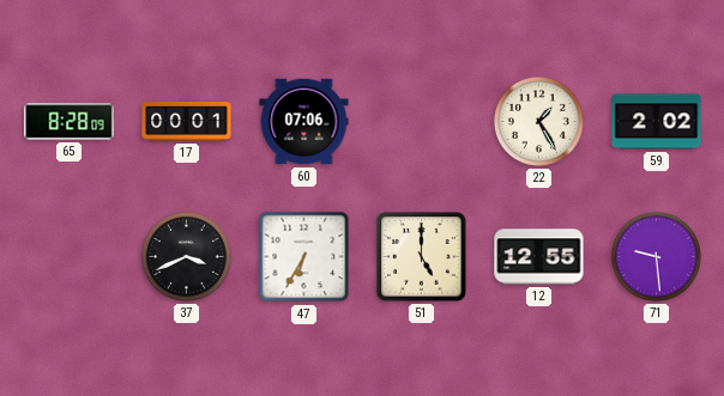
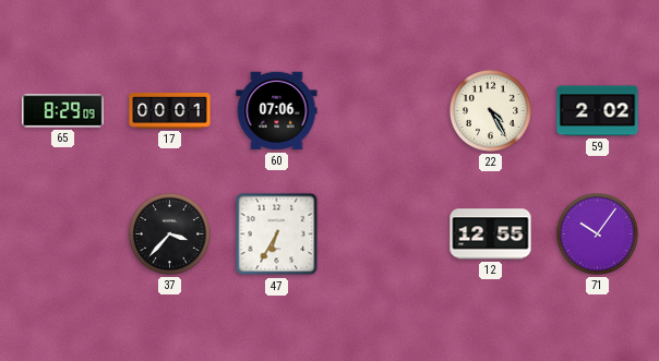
65: 8:28 -> 8:29 (63, 111)
22: 1:25 -> 4:25 (490, 110)
37: 3:41 -> 3:37 (169, 233)
51: 5:00 -> none (422, 257)
71: 9:29 -> 10:06 (597, 233)
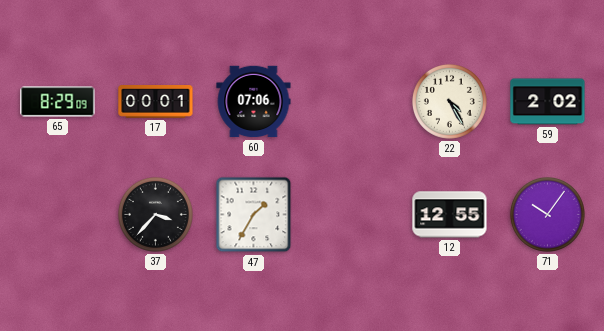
47: 6:35 -> 1:35 (254, 215)
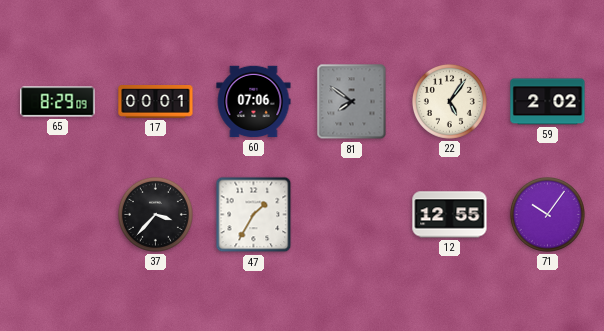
81: none -> 7:51 (352, 102)
22: 4:25 -> 5:06 (449, 101)
